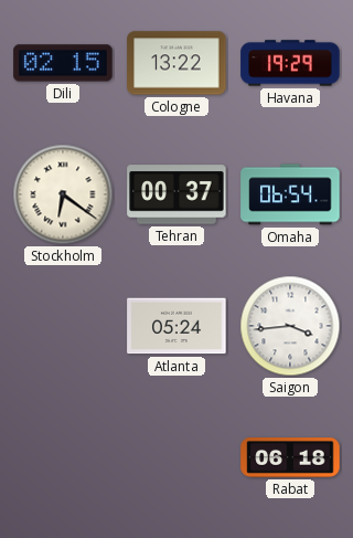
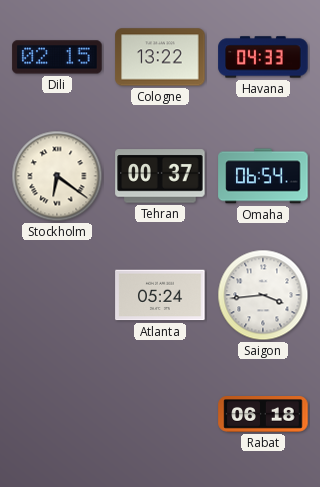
Havana: 19:29 -> 04:33 (263, 57)
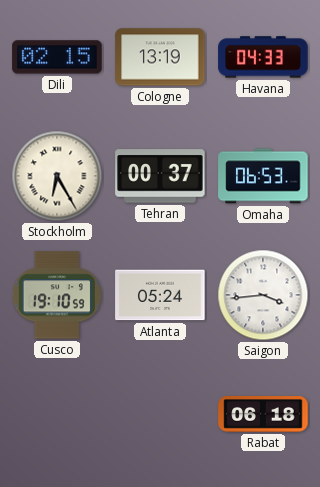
Cologne: 13:22 -> 13:19 (160, 57)
Stockholm: 6:21 -> 6:25 (57, 176)
Omaha: 06:54 -> 06:53 (263, 176)
Cusco: none -> 19:10 (57, 295)
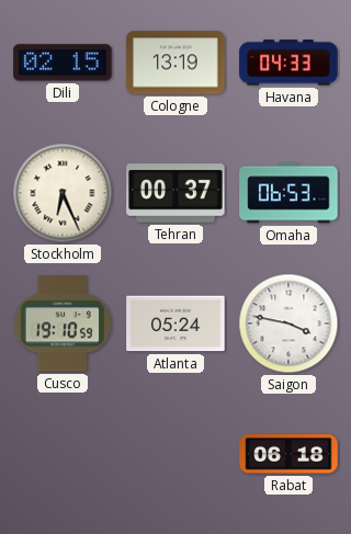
Stockholm: 6:25 -> 6:26 (63, 193)
Saigon: 3:44 -> 3:47 (288, 323)
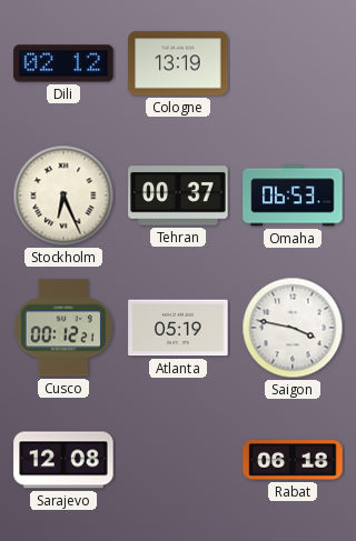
Dili: 02:15 -> 02:12 (63, 63)
Havana: 04:33 -> none (288, 63)
Cusco: 19:10 -> 00:12 (63, 328)
Atlanta: 05:24 -> 05:19 (178, 328)
Sarajevo: none -> 12:08 (63, 460)
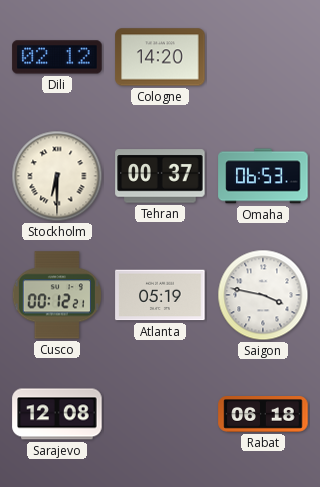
Cologne: 13:19 -> 14:20 (160, 57)
Stockholm: 6:26 -> 6:30 (57, 176)
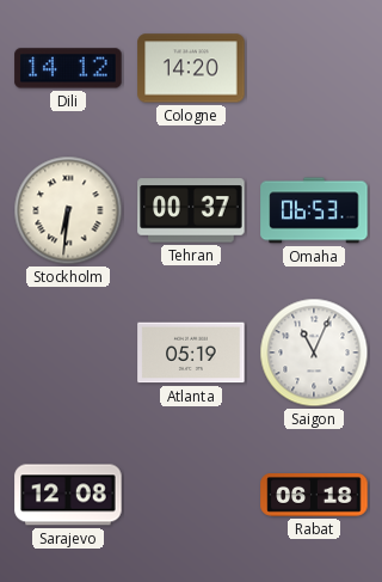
Dili: 02:12 -> 14:12 (68, 68)
Stockholm: 6:30 -> 6:31 (68, 210)
Cusco: 00:12 -> none (57, 295)
Saigon: 3:47 -> 11:04 (314, 353)
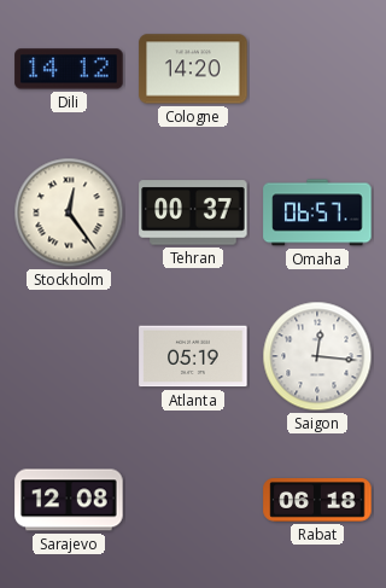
Stockholm: 6:31 -> 12:24 (69, 213)
Omaha: 06:53 -> 06:57 (317, 213)
Saigon: 11:04 -> 12:16 (317, 356)
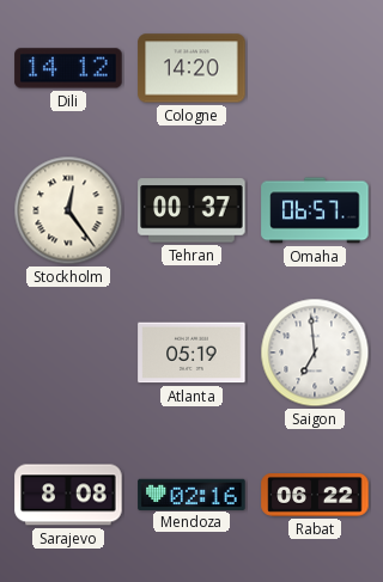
Saigon: 12:16 -> 6:59 (315, 353)
Sarajevo: 12:08 -> 8:08 (68, 495)
Mendoza: none -> 02:16 (191, 494)
Rabat: 06:18 -> 06:22 (315, 496)
